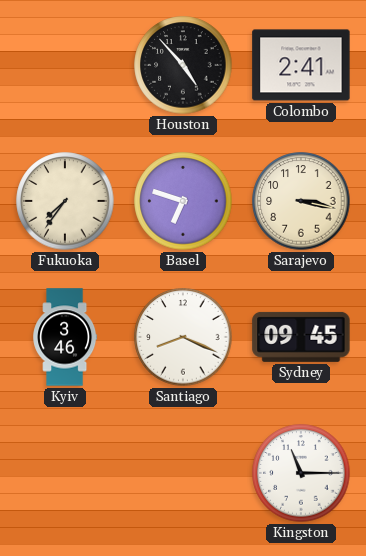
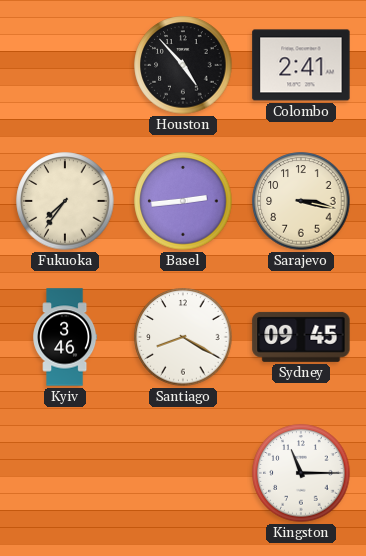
Basel: 6:48 -> 2:44 (183, 201)
Santiago: 8:19 -> 8:20 (183, 337)
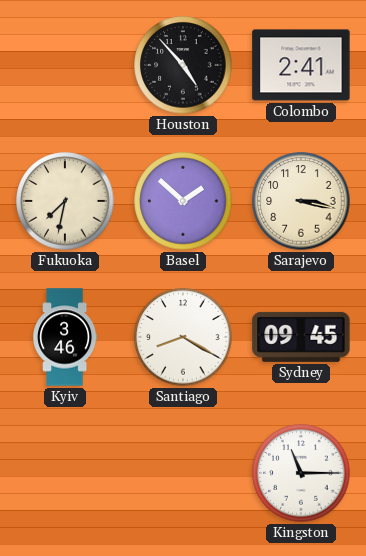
Fukuoka: 7:36 -> 7:32 (65, 201)
Basel: 2:44 -> 1:52 (183, 201)
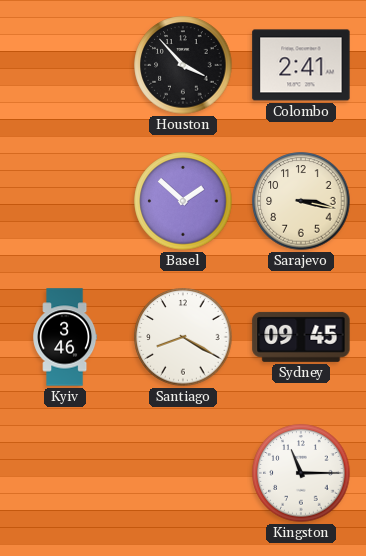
Houston: 4:53 -> 3:53 (183, 65)
Fukuoka: 7:32 -> none (65, 201)
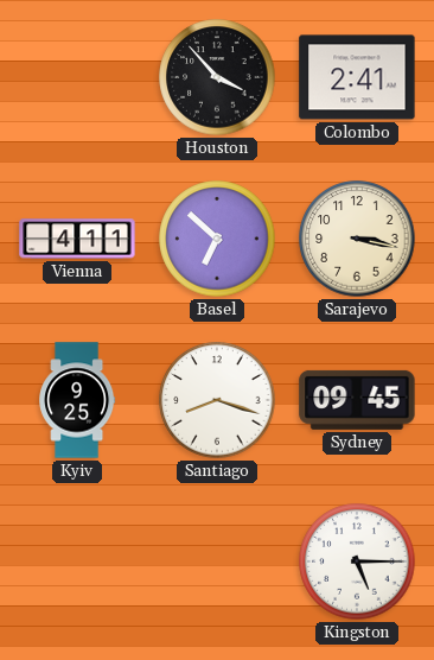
Vienna: none -> 4:11 (77, 239)
Basel: 1:52 -> 6:52 (217, 239)
Kyiv: 3:46 -> 9:25 (77, 400)
Santiago: 8:20 -> 8:18 (217, 400)
Kingston: 11:15 -> 5:15 (357, 561)
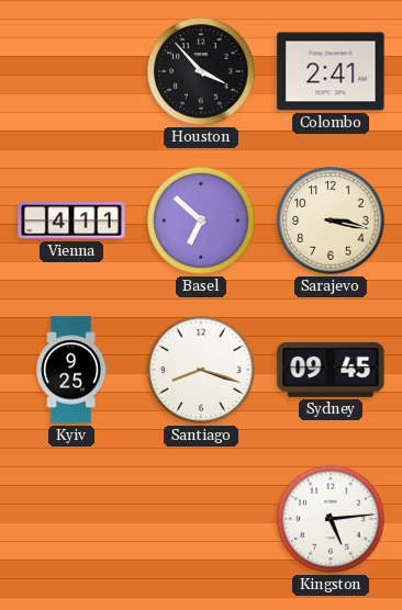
Kingston: 5:15 -> 5:14 (331, 519)
